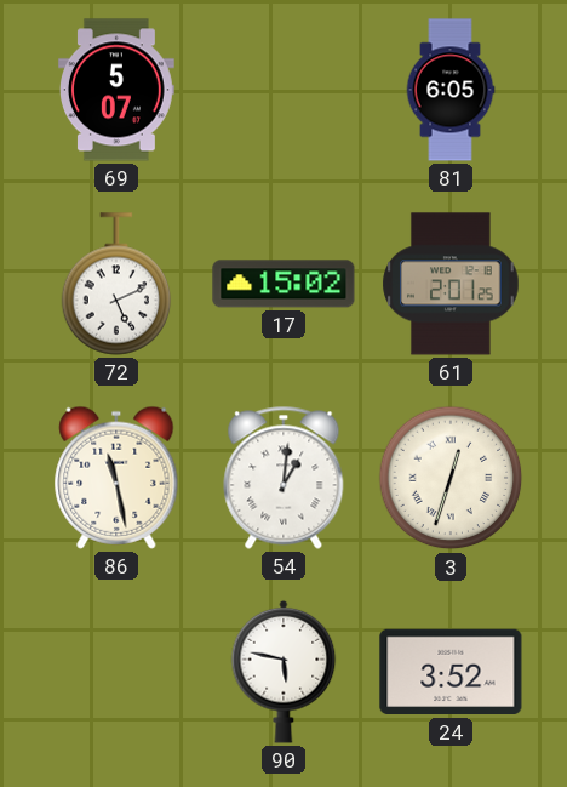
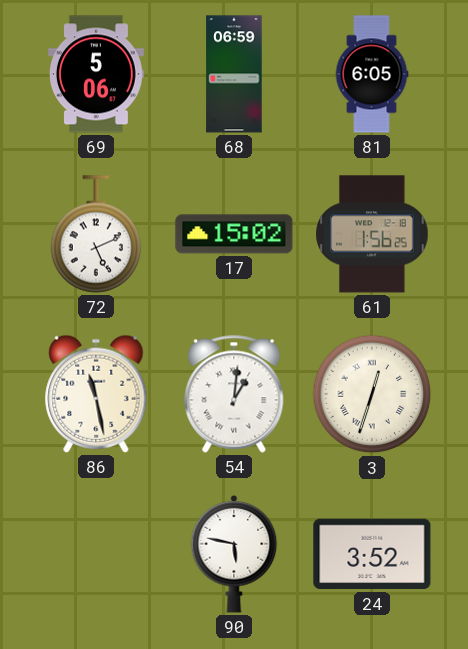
69: 5:07 -> 5:06 (97, 74)
68: none -> 06:59 (234, 74)
61: 2:01 -> 1:56 (372, 234)
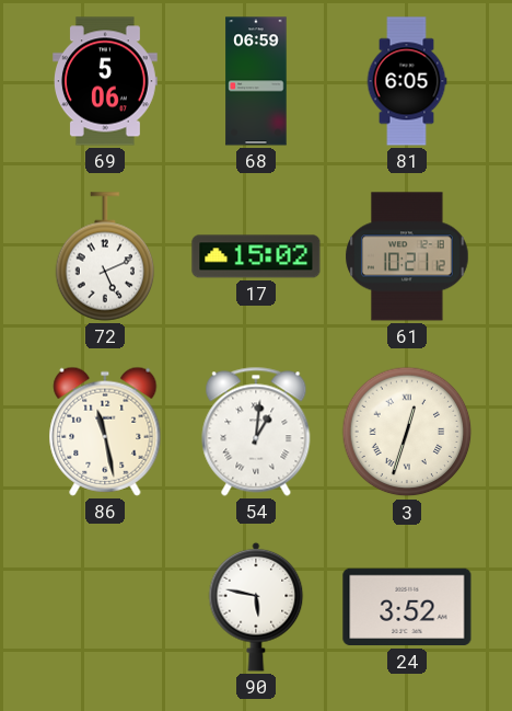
61: 1:56 -> 10:21 (407, 256)
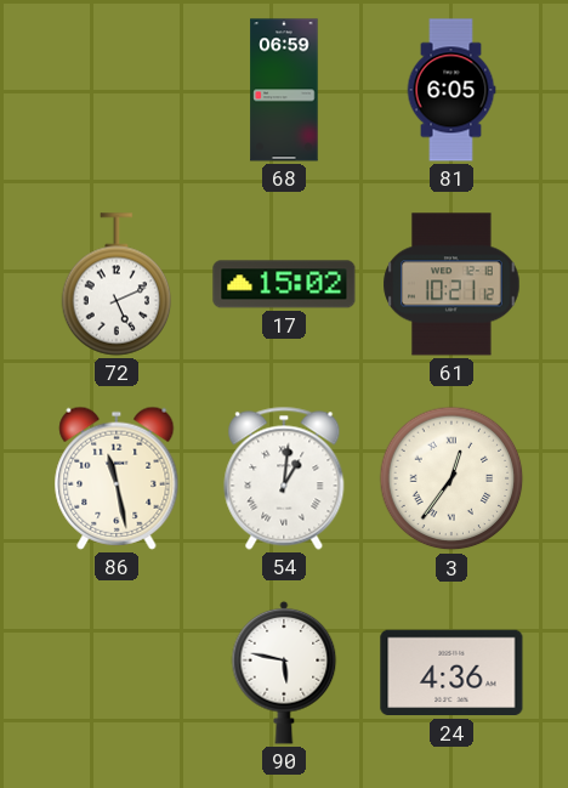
69: 5:06 -> none (106, 81)
3: 12:33 -> 12:36 (451, 478)
24: 3:52 -> 4:36 (451, 673)
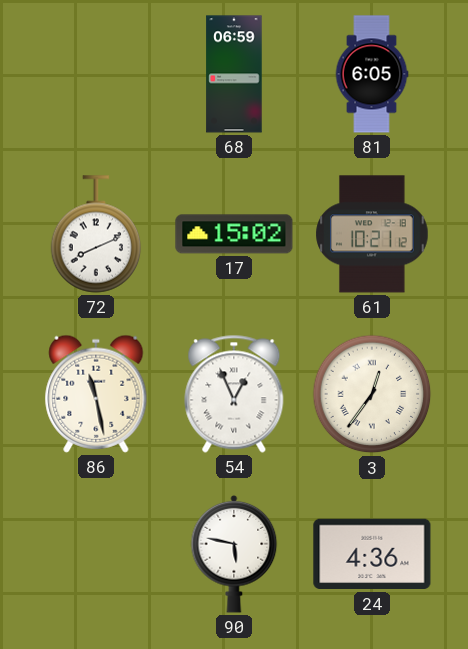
72: 5:11 -> 8:11 (96, 234)
54: 1:01 -> 12:56 (234, 394)
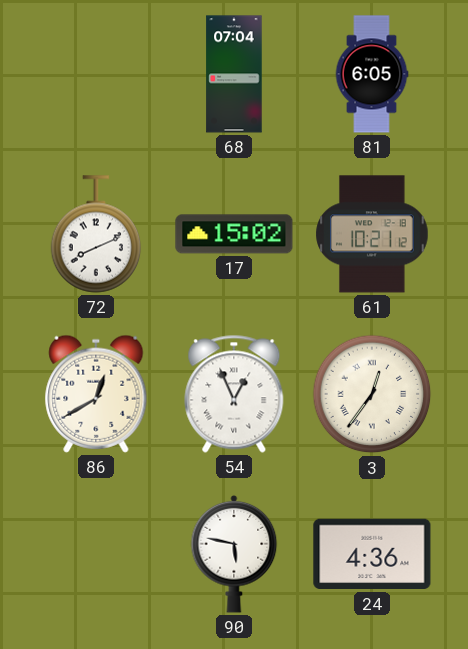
68: 06:59 -> 07:04 (234, 74)
86: 11:28 -> 12:40 (96, 394)
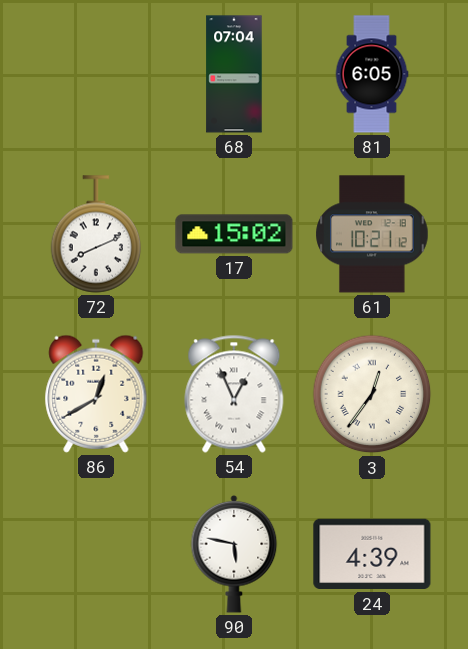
24: 4:36 -> 4:39 (372, 554)
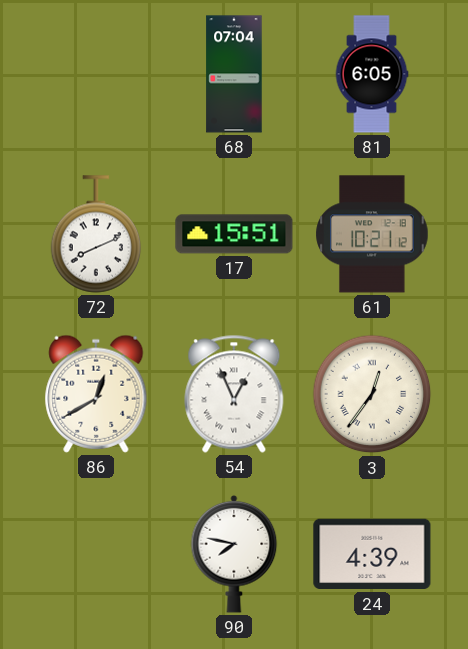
17: 15:02 -> 15:51 (234, 234)
90: 5:47 -> 7:47 (234, 554)
